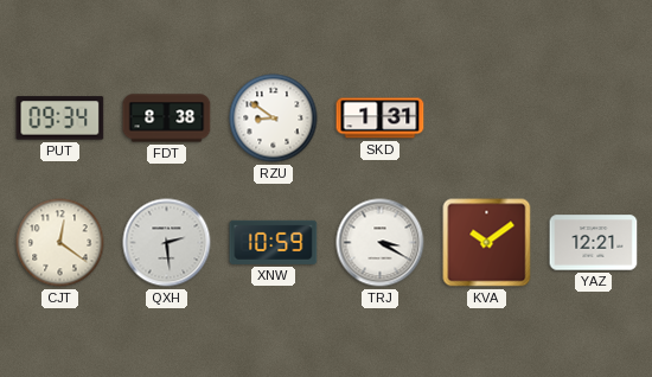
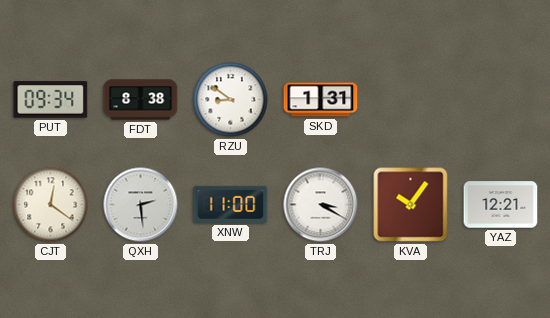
XNW: 10:59 -> 11:00 (231, 204)
KVA: 10:09 -> 10:06 (411, 205)
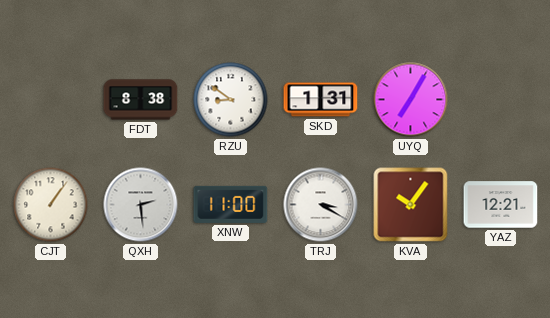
PUT: 09:34 -> none (51, 100)
UYQ: none -> 7:05 (411, 100)
CJT: 12:21 -> 1:06 (51, 205)
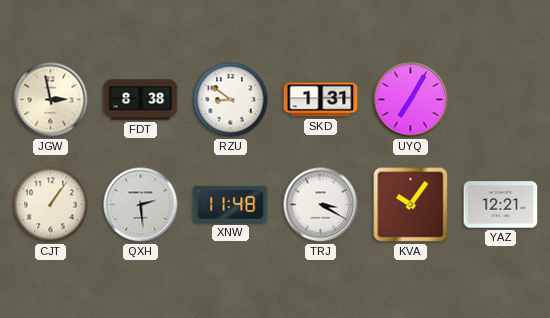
JGW: none -> 2:58 (51, 100)
XNW: 11:00 -> 11:48 (231, 204)
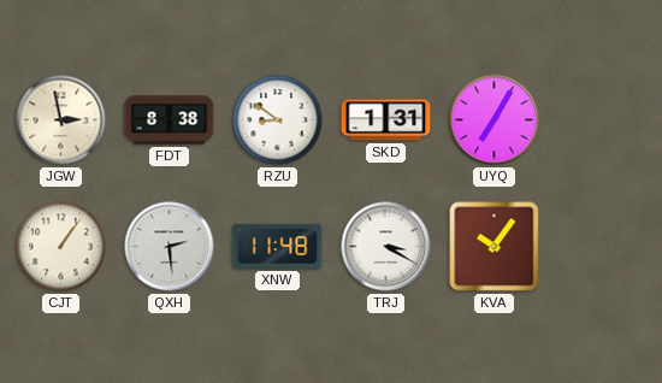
YAZ: 12:21 -> none (501, 205)
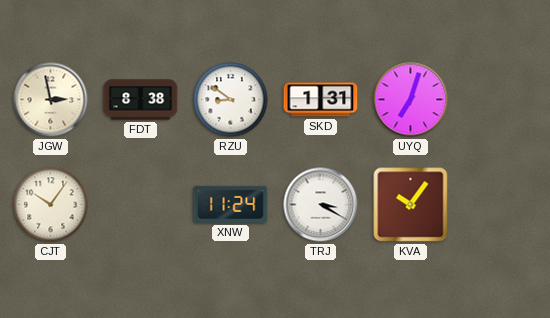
UYQ: 7:05 -> 7:03 (411, 100)
CJT: 1:06 -> 10:06 (51, 205)
QXH: 2:29 -> none (170, 247)
XNW: 11:48 -> 11:24 (231, 204)
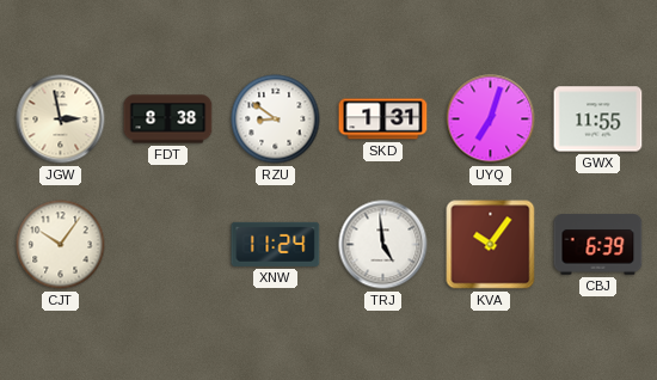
GWX: none -> 11:55 (598, 119)
TRJ: 3:20 -> 4:59 (383, 245)
CBJ: none -> 6:39 (598, 245)
